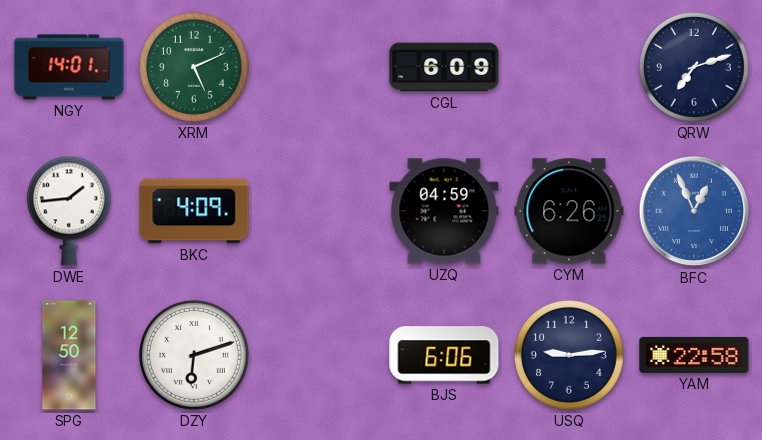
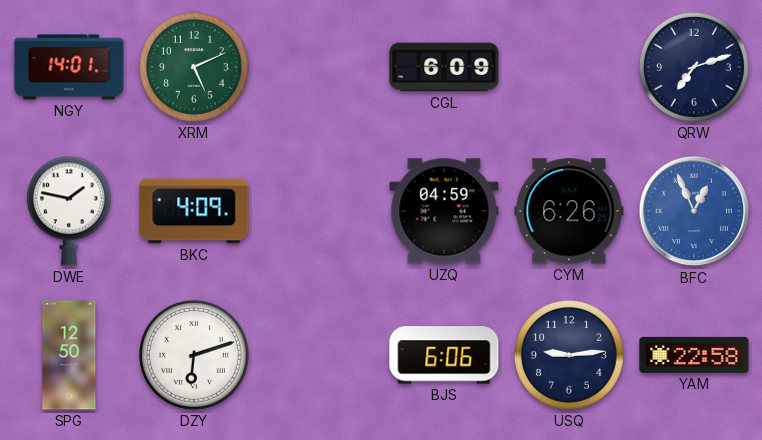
DWE: 1:44 -> 1:47 (69, 211)
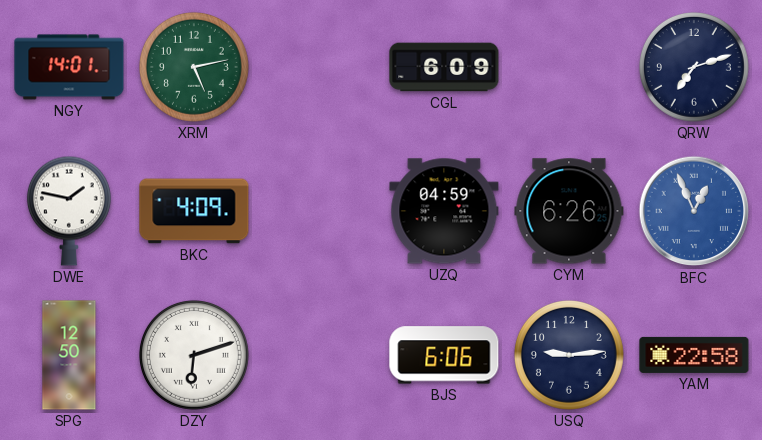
XRM: 5:11 -> 5:13 (194, 67)
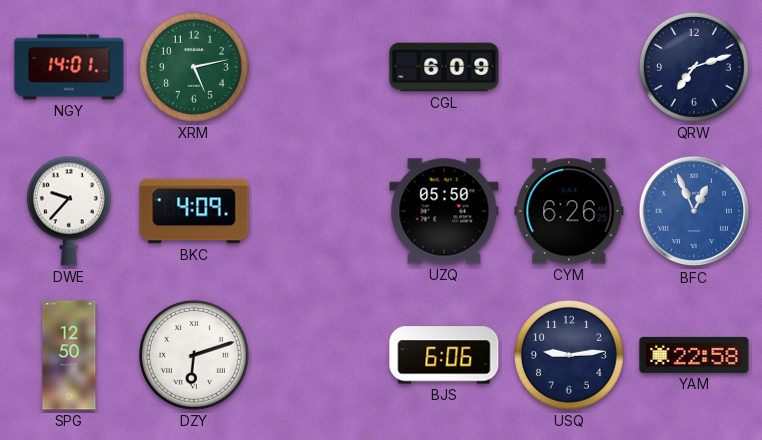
DWE: 1:47 -> 9:37 (69, 211)
UZQ: 04:59 -> 05:50 (444, 211)
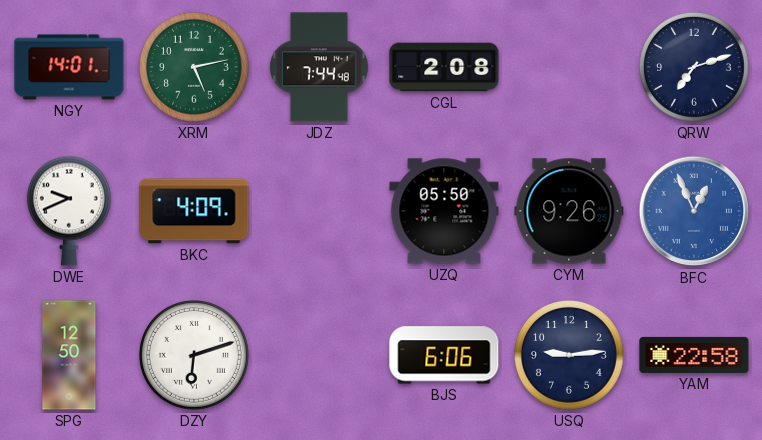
JDZ: none -> 7:44 (319, 67)
CGL: 6:09 -> 2:08 (444, 67)
DWE: 9:37 -> 9:41 (69, 211)
CYM: 6:26 -> 9:26 (569, 211)
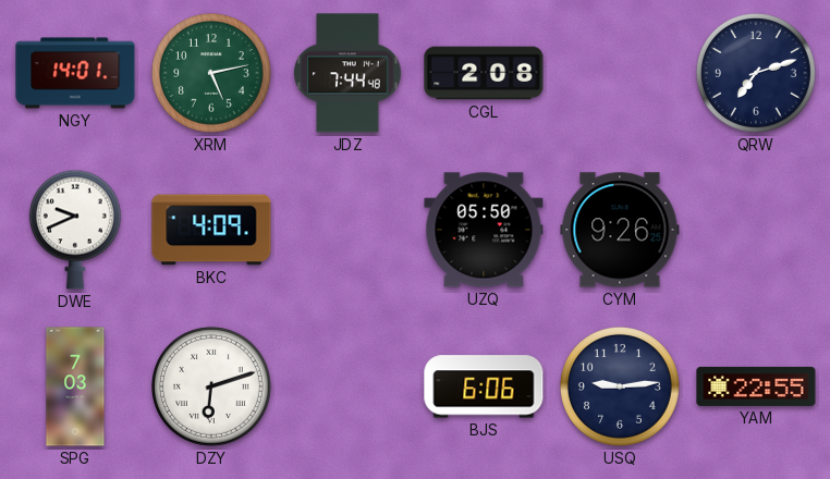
BFC: 12:56 -> none (694, 211)
SPG: 12:50 -> 7:03 (75, 386)
YAM: 22:58 -> 22:55 (756, 386)
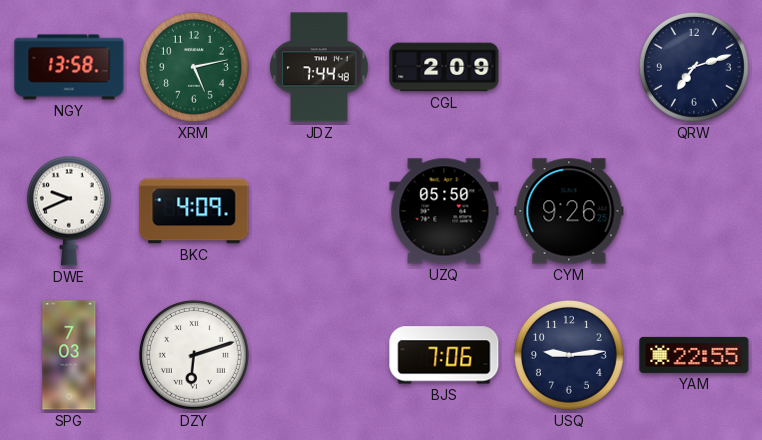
NGY: 14:01 -> 13:58 (69, 67)
CGL: 2:08 -> 2:09 (444, 67)
BJS: 6:06 -> 7:06 (444, 355)
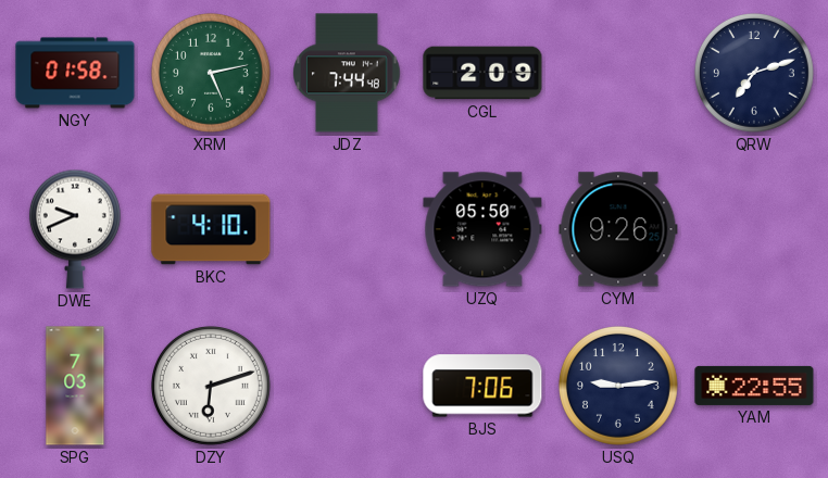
NGY: 13:58 -> 01:58 (75, 73)
BKC: 4:09 -> 4:10 (211, 229)
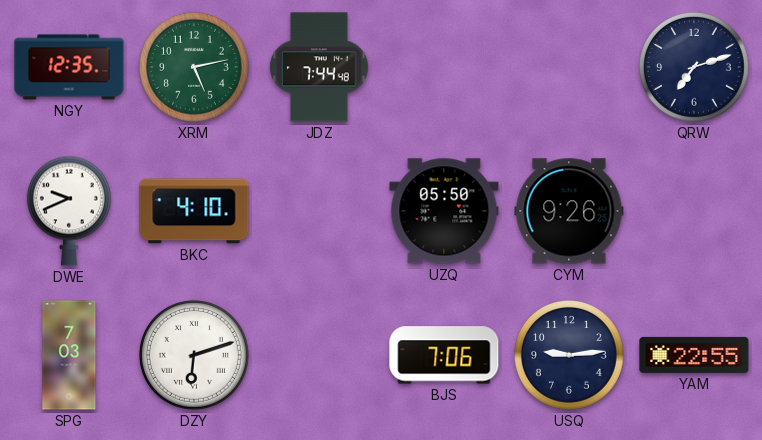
NGY: 01:58 -> 12:35 (69, 67)
CGL: 2:09 -> none (482, 73)
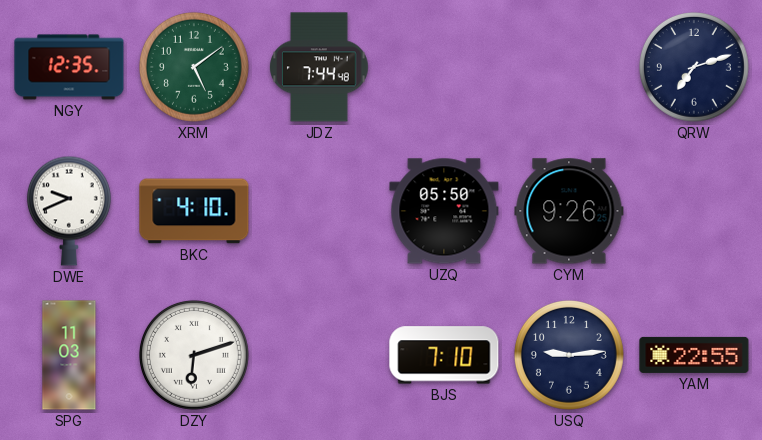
XRM: 5:13 -> 5:09 (194, 67)
SPG: 7:03 -> 11:03 (69, 355)
BJS: 7:06 -> 7:10 (444, 355)
